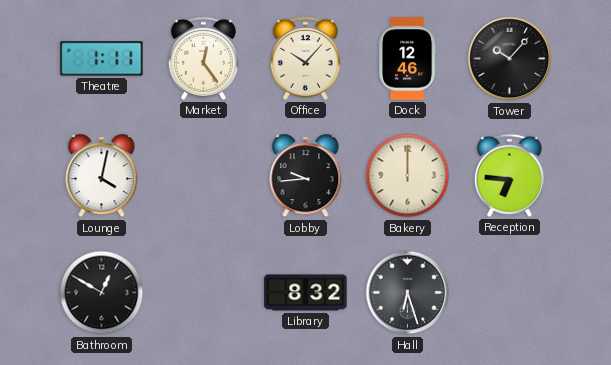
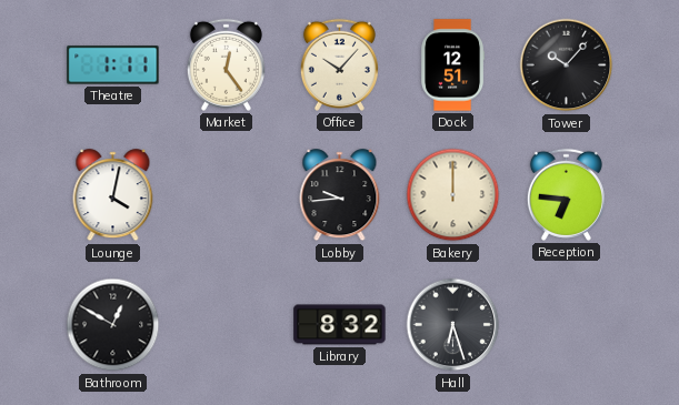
Dock: 12:46 -> 12:51 (453, 65)
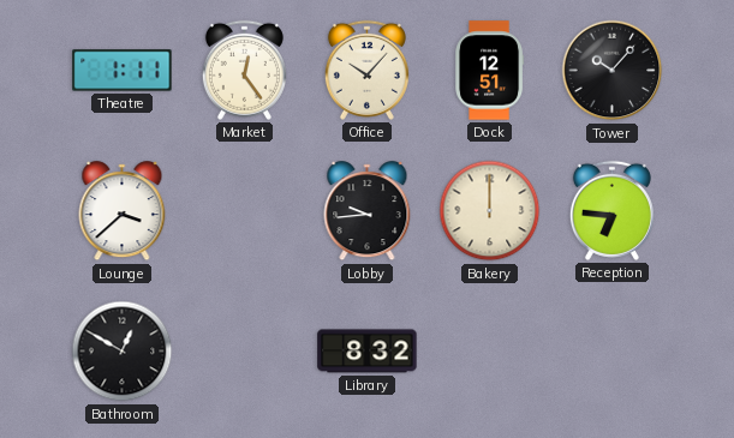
Lounge: 4:02 -> 3:38 (123, 211)
Hall: 6:27 -> none (453, 325)
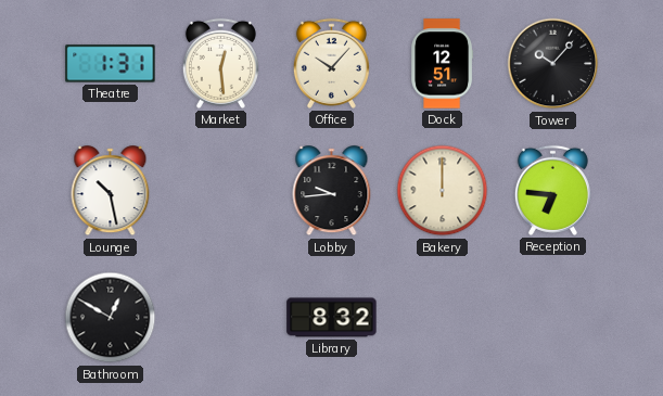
Theatre: 1:11 -> 1:31 (111, 64)
Market: 12:24 -> 12:29 (220, 63)
Lounge: 3:38 -> 10:28 (111, 191)
